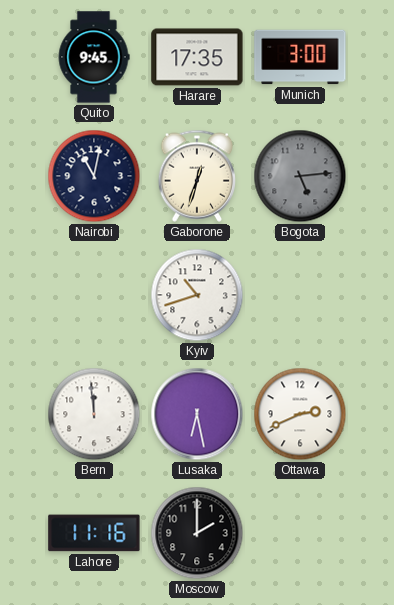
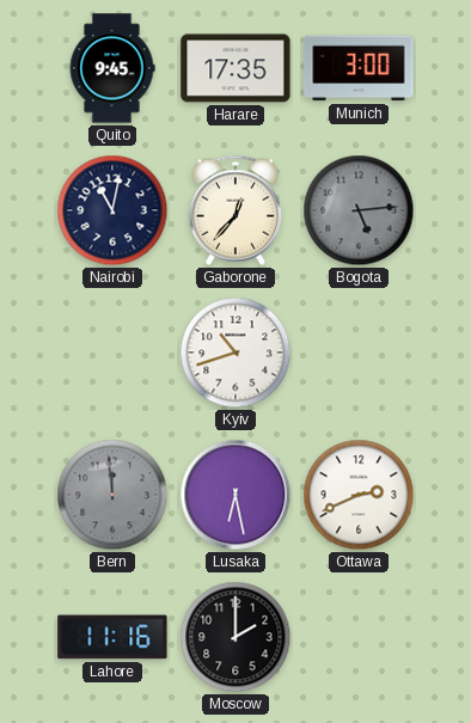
Gaborone: 12:33 -> 12:37 (234, 210)
Bern dial: white -> grey (112, 495)
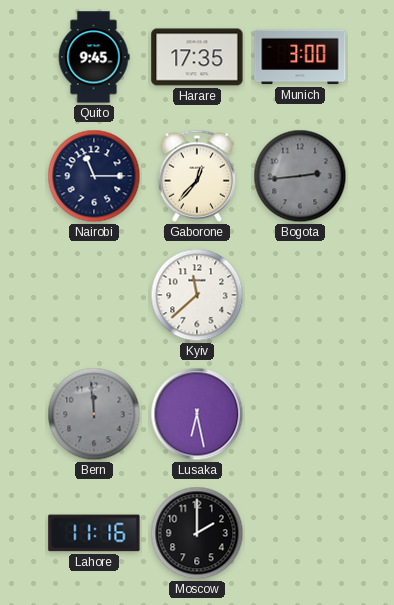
Nairobi: 11:02 -> 11:15 (94, 176)
Bogota: 5:14 -> 2:44 (300, 176)
Kyiv: 10:42 -> 11:38 (197, 295)
Ottawa: 2:41 -> none (359, 495)
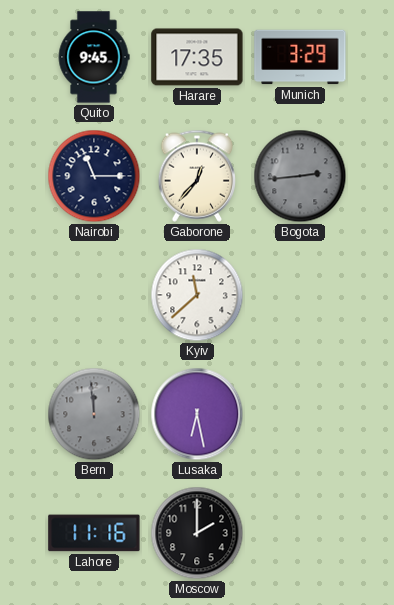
Munich: 3:00 -> 3:29 (300, 57)
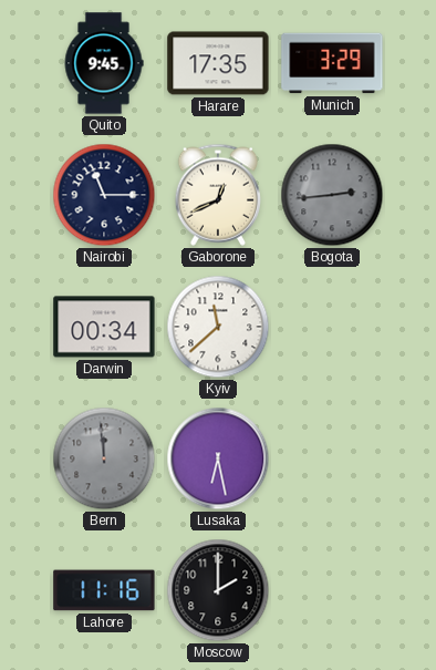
Gaborone: 12:37 -> 12:41 (217, 195)
Darwin: none -> 00:34 (104, 327)
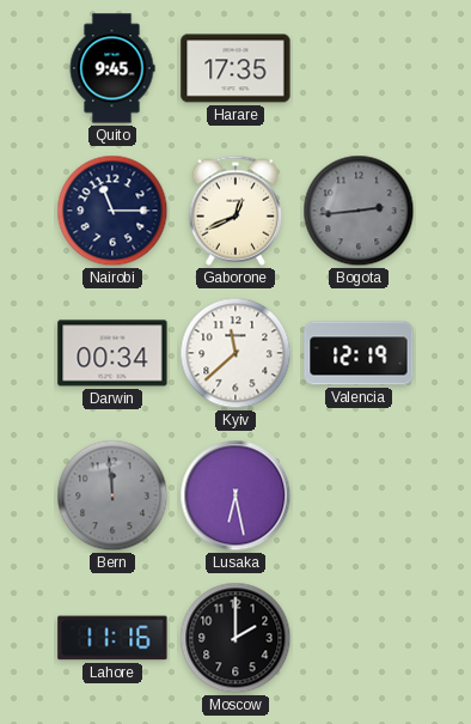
Munich: 3:29 -> none (332, 63)
Valencia: none -> 12:19 (359, 353)
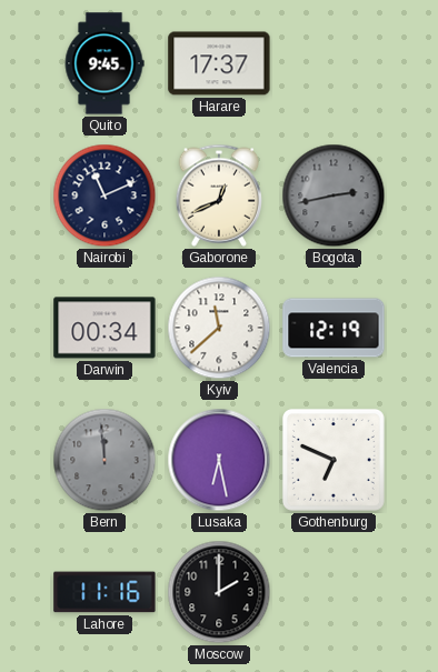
Harare: 17:35 -> 17:37 (219, 63)
Nairobi: 11:15 -> 11:11 (104, 195)
Bogota: 2:44 -> 2:43 (334, 195)
Gothenburg: none -> 6:49 (334, 460)
